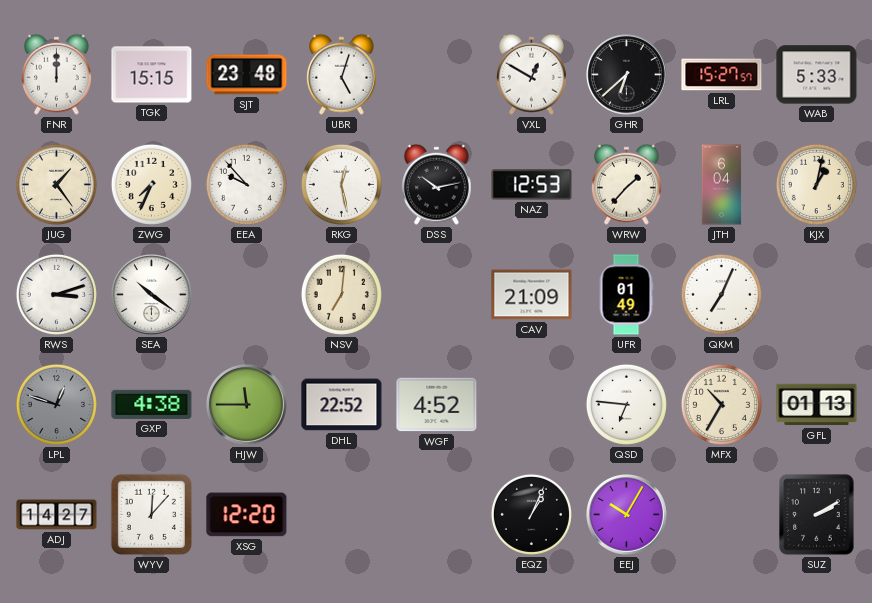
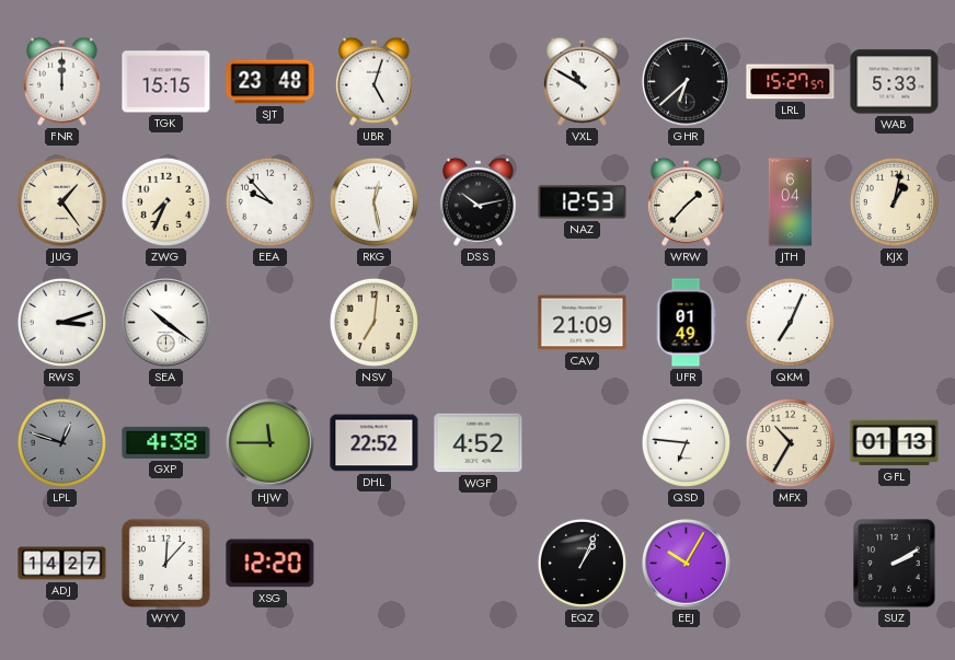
VXL: 12:50 -> 10:50 (582, 81)
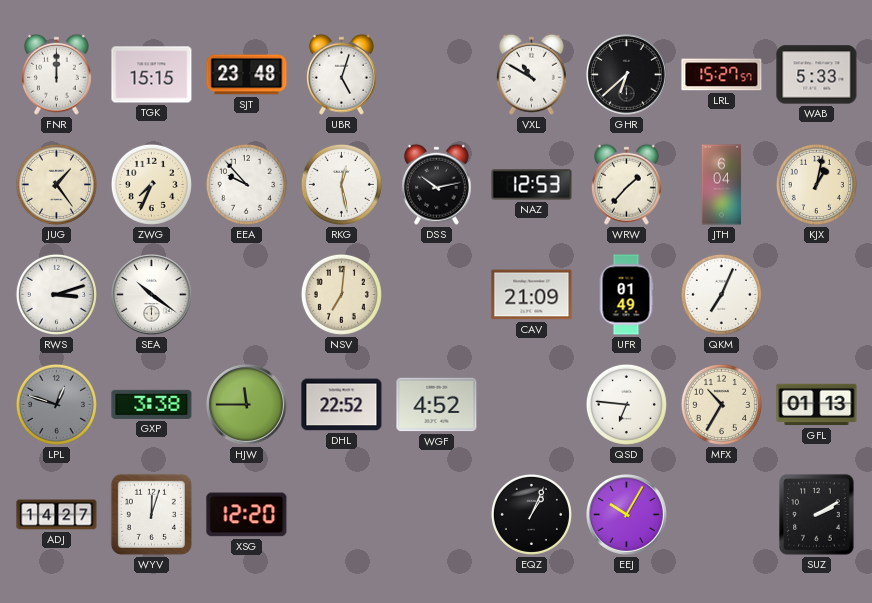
GXP: 4:38 -> 3:38 (152, 404)
WYV: 12:07 -> 12:03 (151, 514)
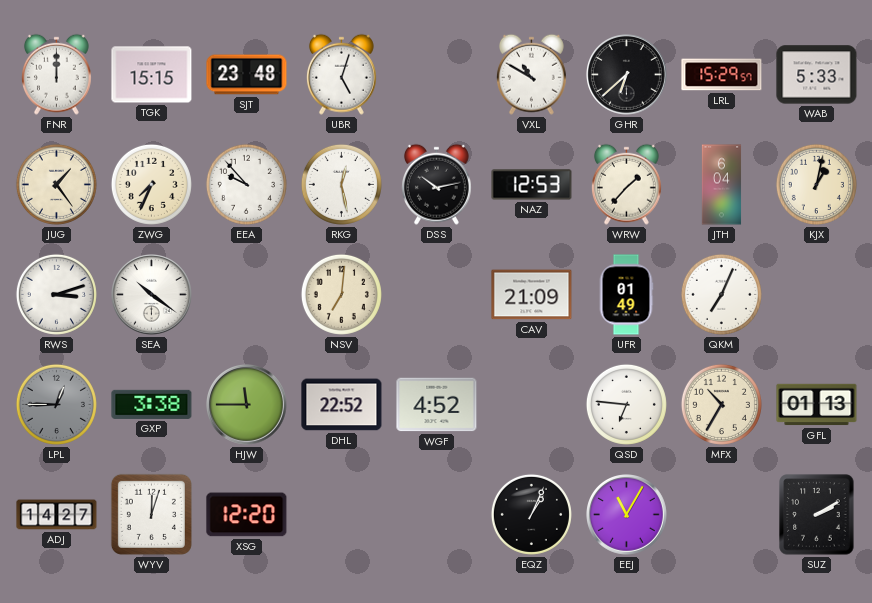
LRL: 15:27 -> 15:29 (722, 75)
LPL: 12:48 -> 12:45 (56, 404)
EEJ: 10:05 -> 11:05 (627, 515)
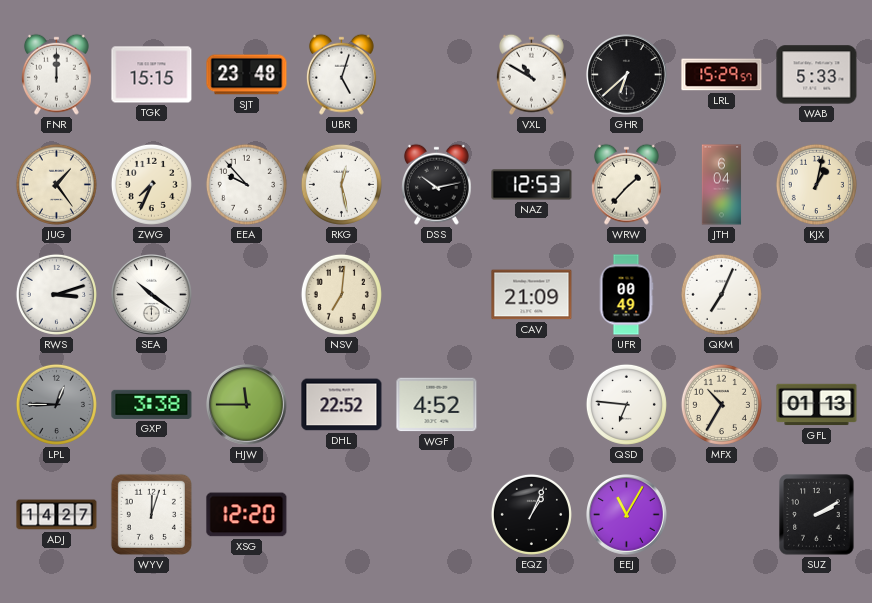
UFR: 01:49 -> 00:49 (626, 295)
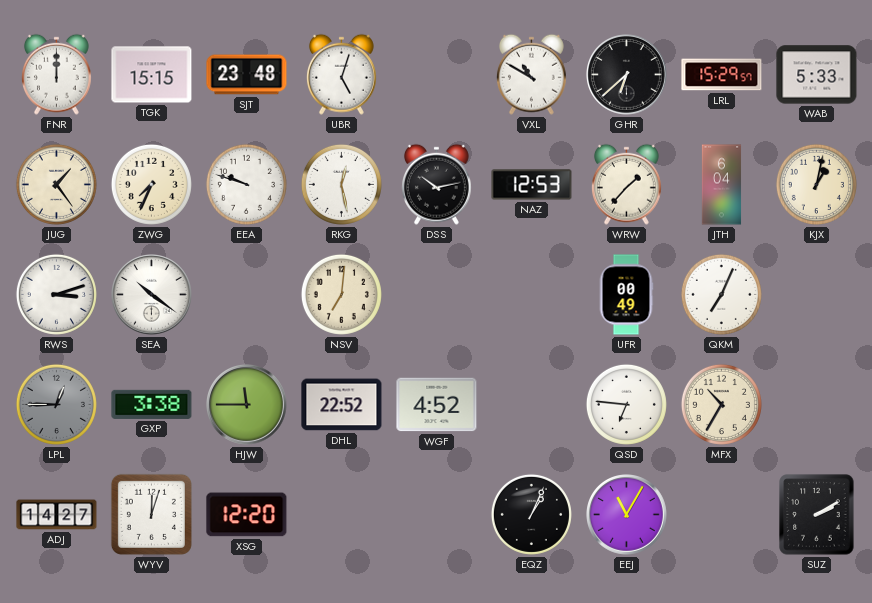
EEA: 9:53 -> 9:48 (246, 184)
CAV: 21:09 -> none (532, 295)
GFL: 01:13 -> none (817, 405)
